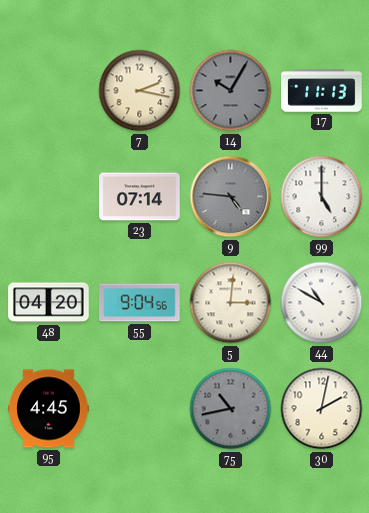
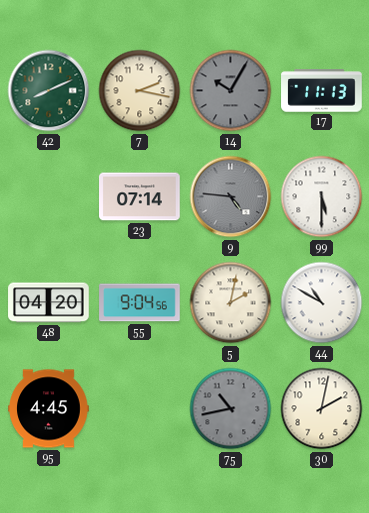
42: none -> 8:11 (49, 91)
99: 5:00 -> 5:30 (322, 197)
5: 3:01 -> 2:02 (231, 303)
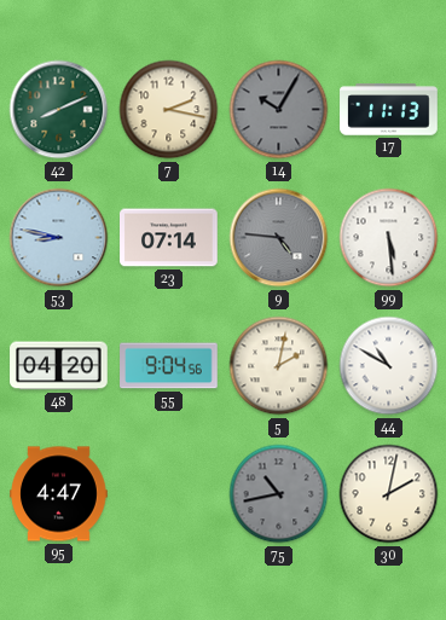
53: none -> 8:47 (59, 238)
99: 5:30 -> 5:29 (389, 238)
95: 4:45 -> 4:47 (59, 494)
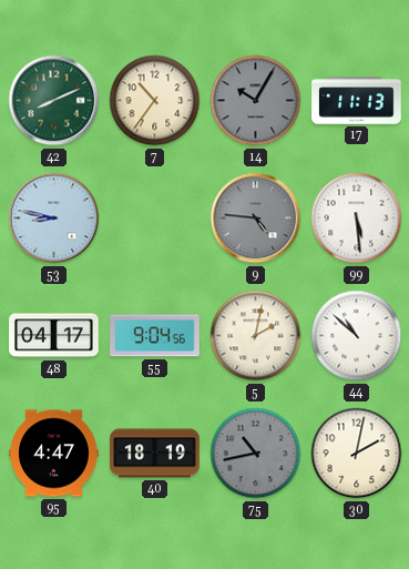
7: 2:17 -> 10:36 (155, 101)
23: 07:14 -> none (169, 238)
48: 04:20 -> 04:17 (54, 336)
44: 10:50 -> 10:52 (357, 336)
40: none -> 18:19 (155, 454)
